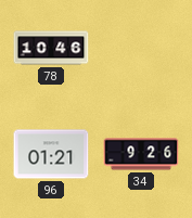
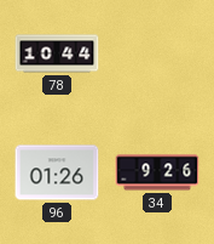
78: 10:46 -> 10:44 (57, 53)
96: 01:21 -> 01:26 (57, 172)
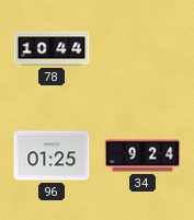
96: 01:26 -> 01:25 (52, 155)
34: 9:26 -> 9:24 (142, 155)
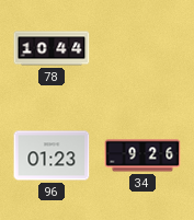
96: 01:25 -> 01:23 (52, 155)
34: 9:24 -> 9:26 (142, 155)
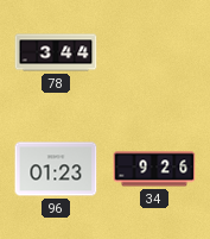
78: 10:44 -> 3:44 (56, 52)
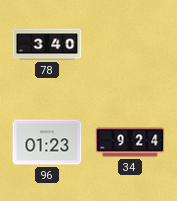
78: 3:44 -> 3:40 (47, 44)
34: 9:26 -> 9:24 (130, 142)
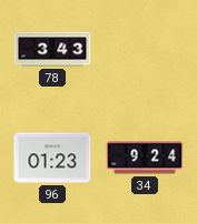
78: 3:40 -> 3:43 (52, 49)
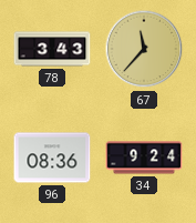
67: none -> 11:37 (144, 49)
96: 01:23 -> 08:36 (52, 158)
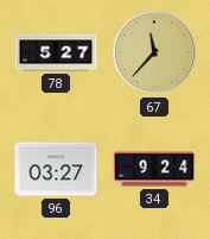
78: 3:43 -> 5:27 (56, 52)
96: 08:36 -> 03:27 (56, 169)
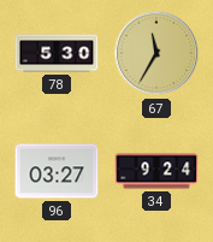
78: 5:27 -> 5:30 (57, 53)
67: 11:37 -> 11:35 (156, 53)
